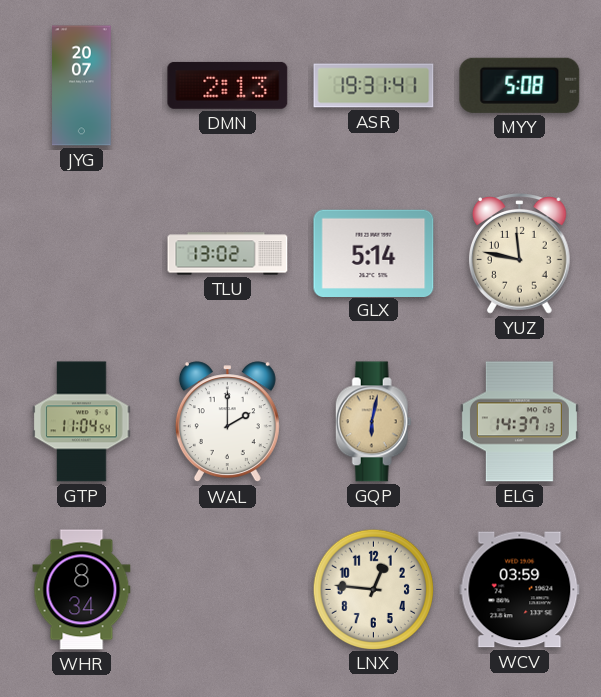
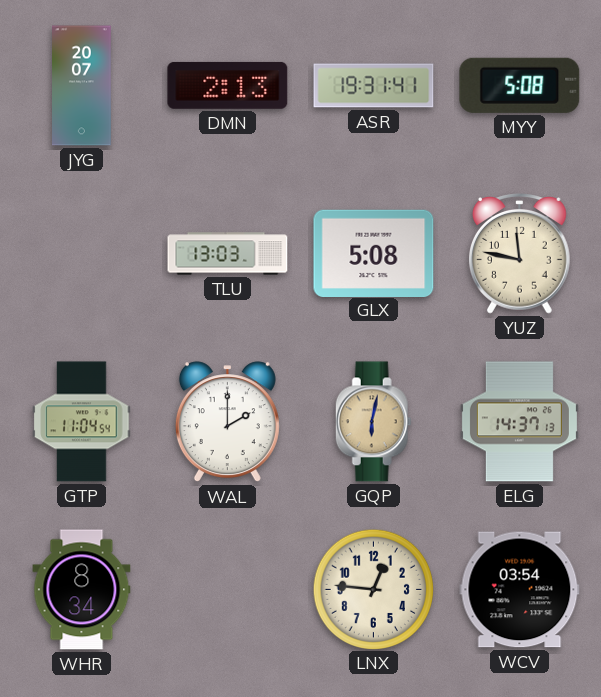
TLU: 13:02 -> 13:03 (228, 254)
GLX: 5:14 -> 5:08 (374, 253)
WCV: 03:59 -> 03:54 (520, 590)
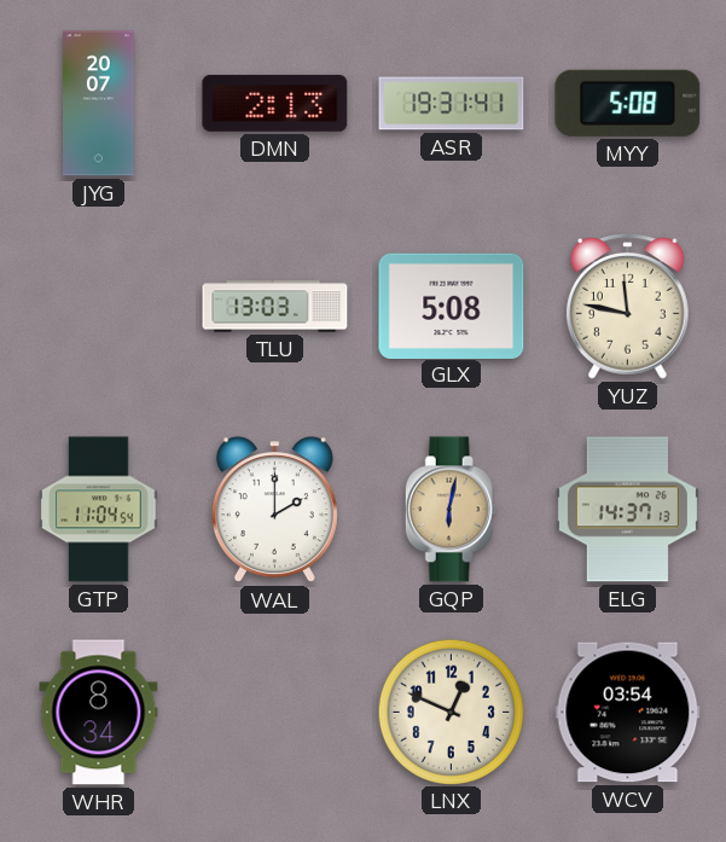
LNX: 12:46 -> 12:49 (451, 712)
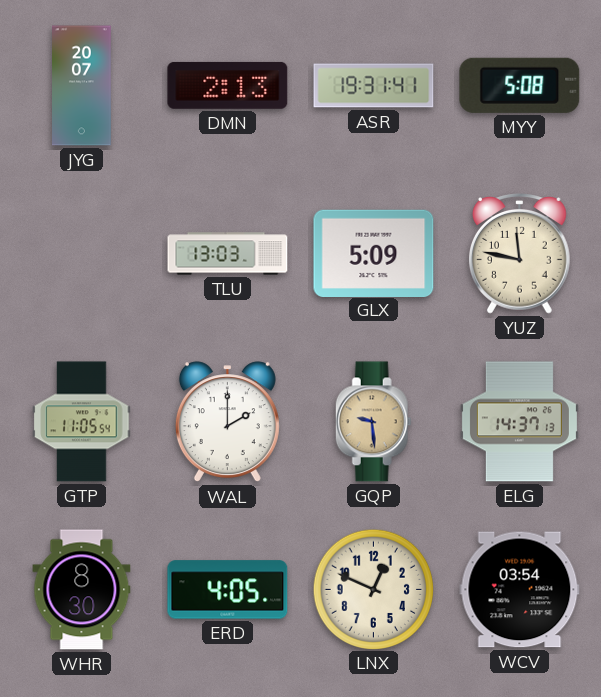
GLX: 5:08 -> 5:09 (374, 253)
GTP: 11:04 -> 11:05 (82, 422)
GQP: 6:02 -> 9:29 (373, 422)
WHR: 8:34 -> 8:30 (82, 590)
ERD: none -> 4:05 (228, 590)
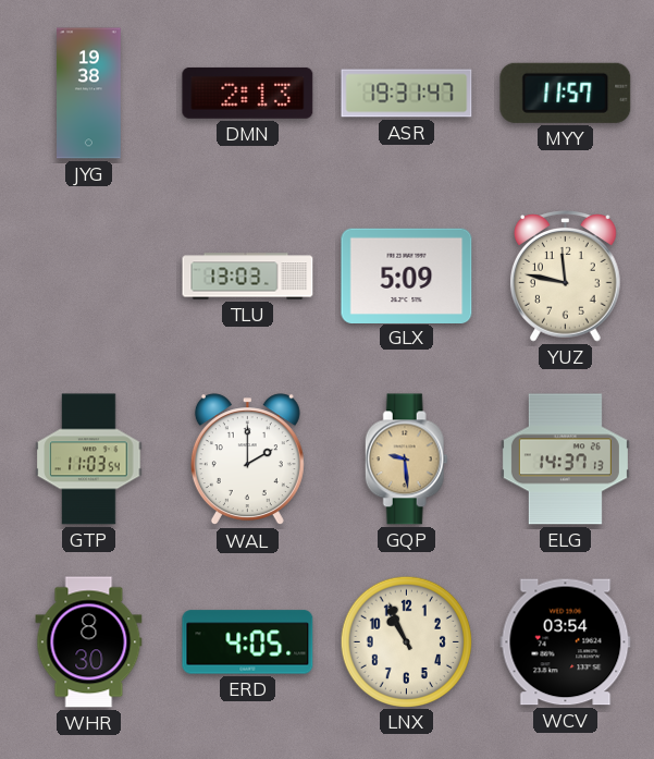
JYG: 20:07 -> 19:38 (89, 94)
ASR: 19:31:41 -> 19:31:47 (407, 94)
MYY: 5:08 -> 11:57 (566, 93)
GTP: 11:05 -> 11:03 (89, 460)
LNX: 12:49 -> 10:56 (406, 641)
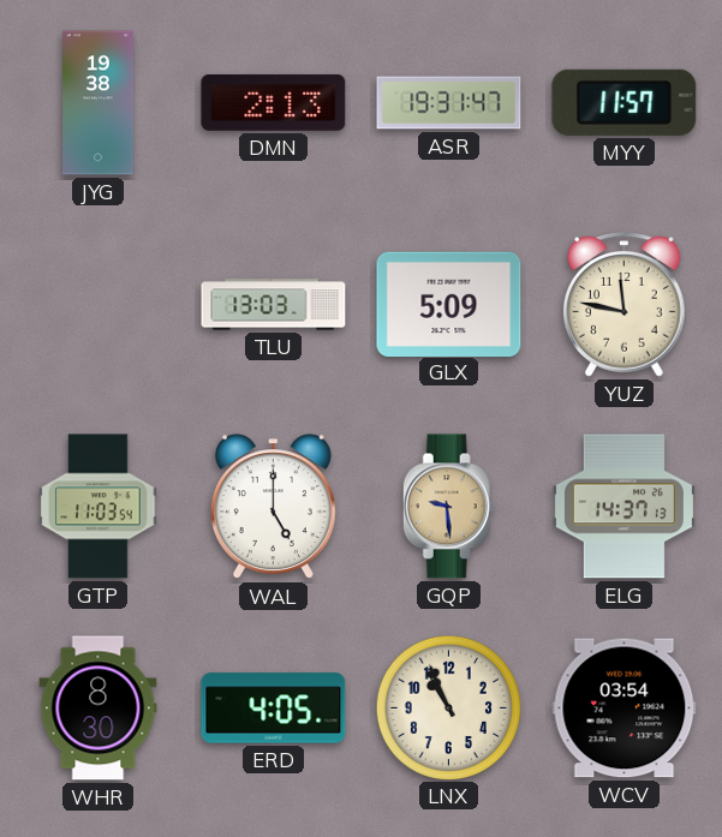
WAL: 2:00 -> 5:00 (273, 507)
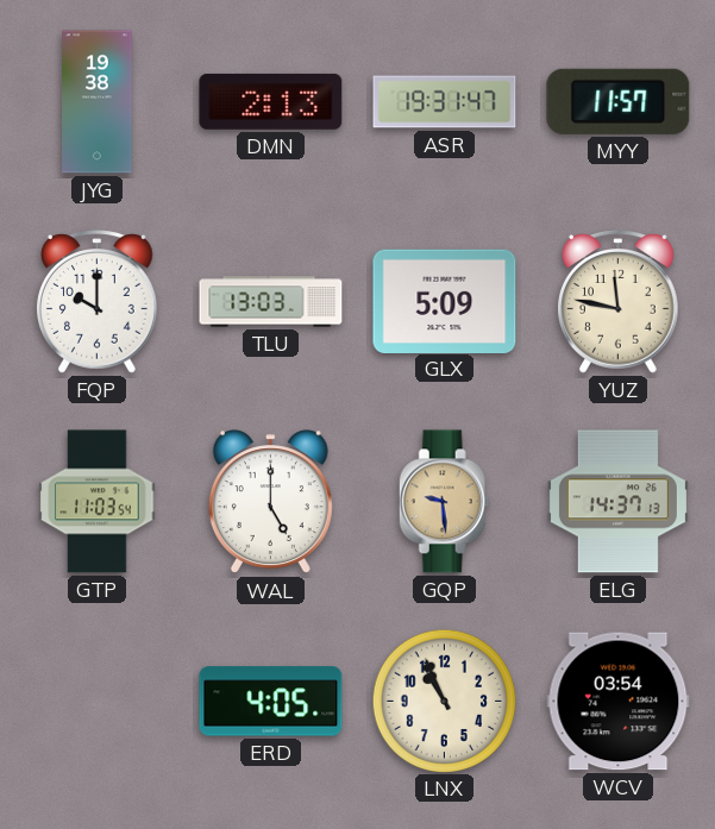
FQP: none -> 10:00 (98, 302)
WHR: 8:30 -> none (99, 709)
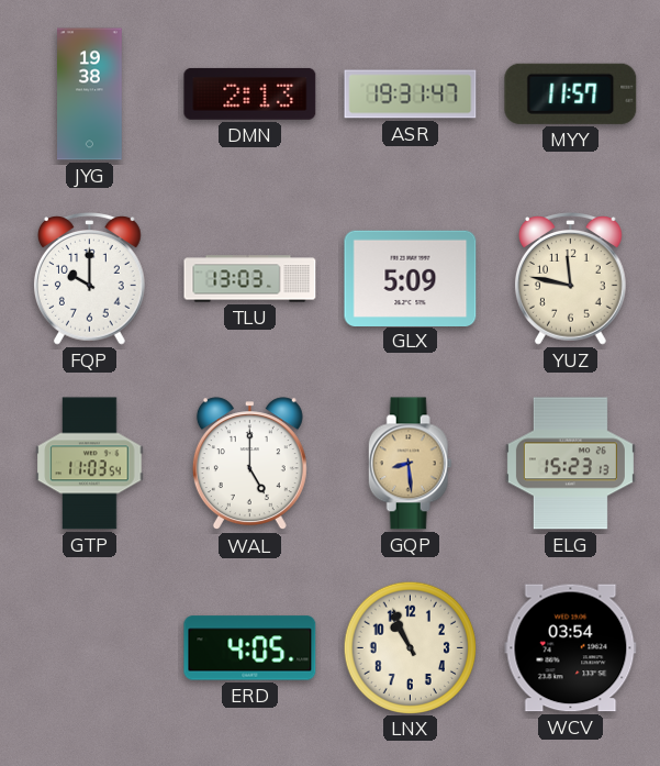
GQP: 9:29 -> 8:29 (410, 464)
ELG: 14:37 -> 15:23 (570, 464)
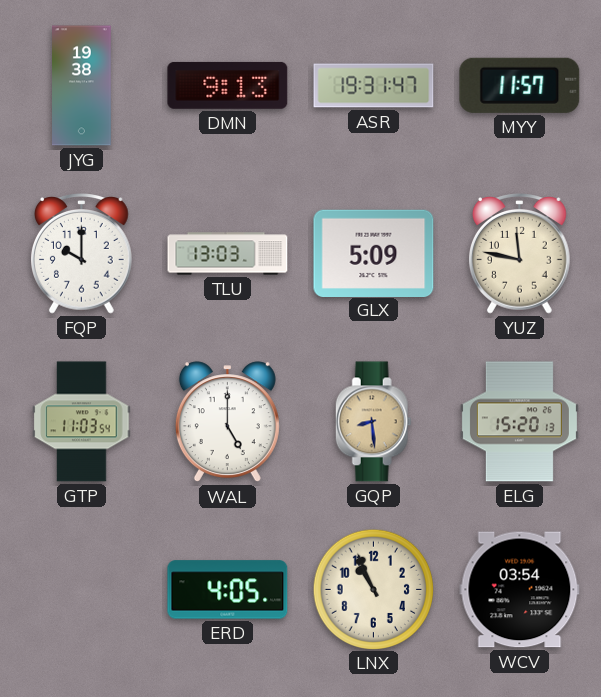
DMN: 2:13 -> 9:13 (228, 85)
ELG: 15:23 -> 15:20 (519, 422)
